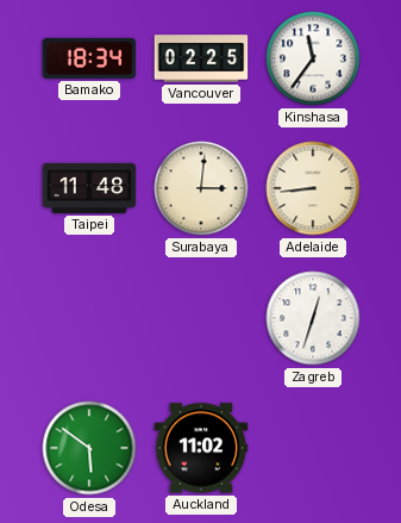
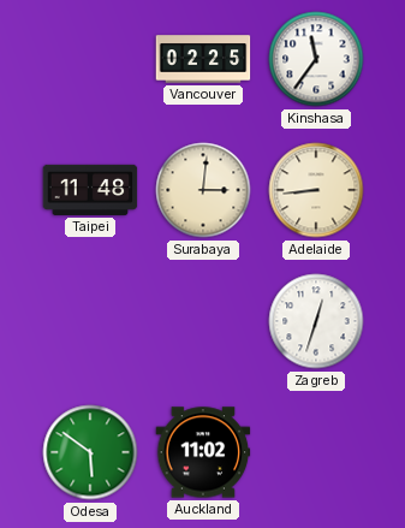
Bamako: 18:34 -> none (89, 58)
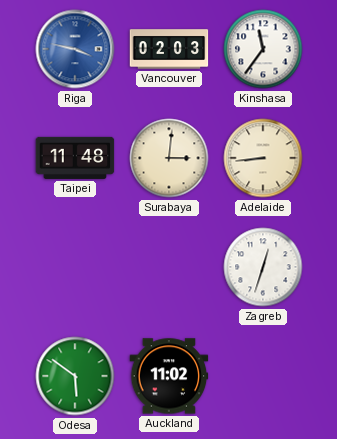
Riga: none -> 3:47 (75, 49)
Vancouver: 02:25 -> 02:03 (169, 49)
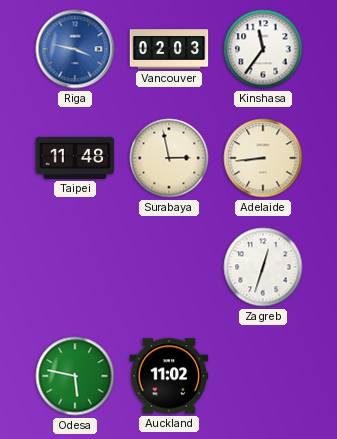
Surabaya: 3:01 -> 2:58 (169, 158)
Odesa: 5:51 -> 5:47 (75, 376)
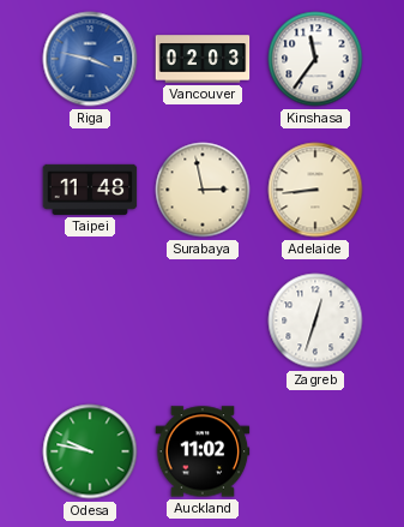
Odesa: 5:47 -> 9:47 (90, 451)
